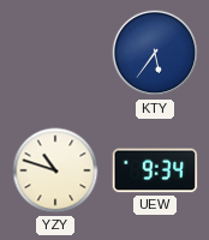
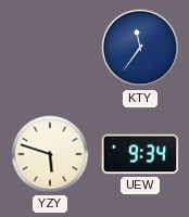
KTY: 5:36 -> 11:36 (140, 48)
YZY: 10:48 -> 5:48 (50, 154)
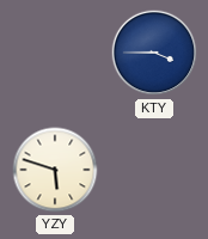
KTY: 11:36 -> 3:45 (154, 53)
UEW: 9:34 -> none (140, 154)
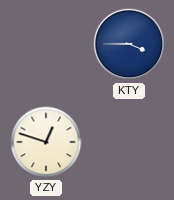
YZY: 5:48 -> 12:48 (46, 142)
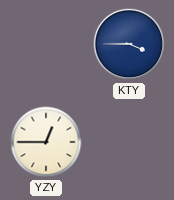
YZY: 12:48 -> 12:45 (46, 142)
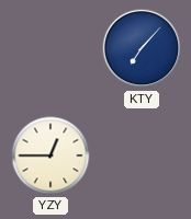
KTY: 3:45 -> 7:07 (142, 48)
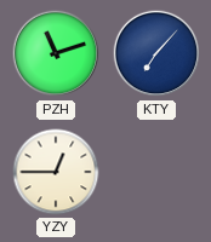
PZH: none -> 11:12 (56, 53)
